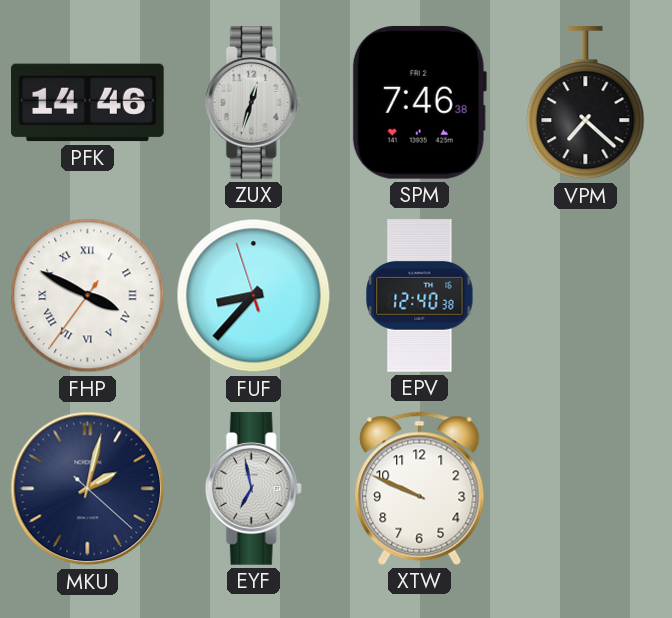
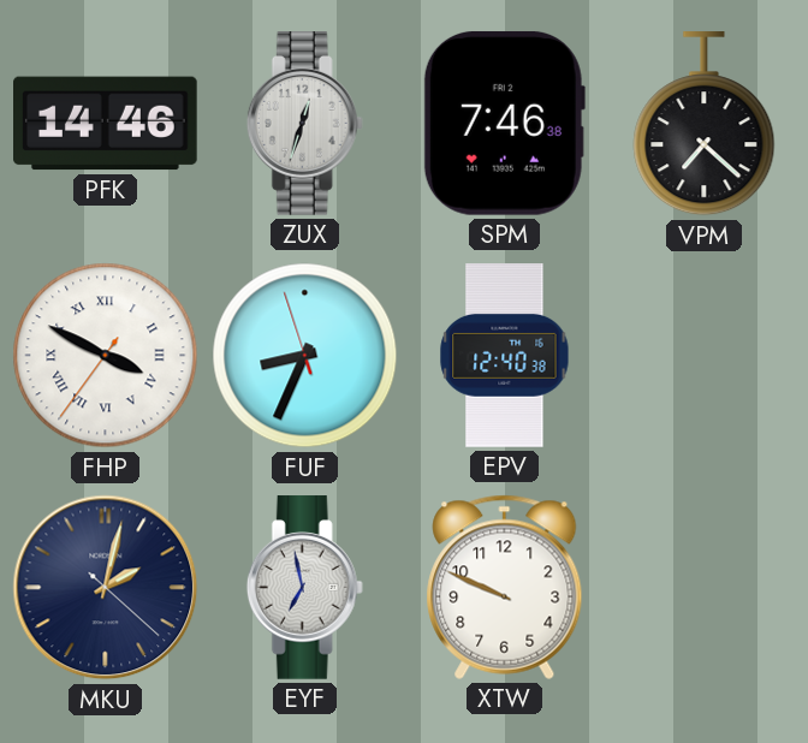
FUF: 8:36 -> 8:33 (305, 356)
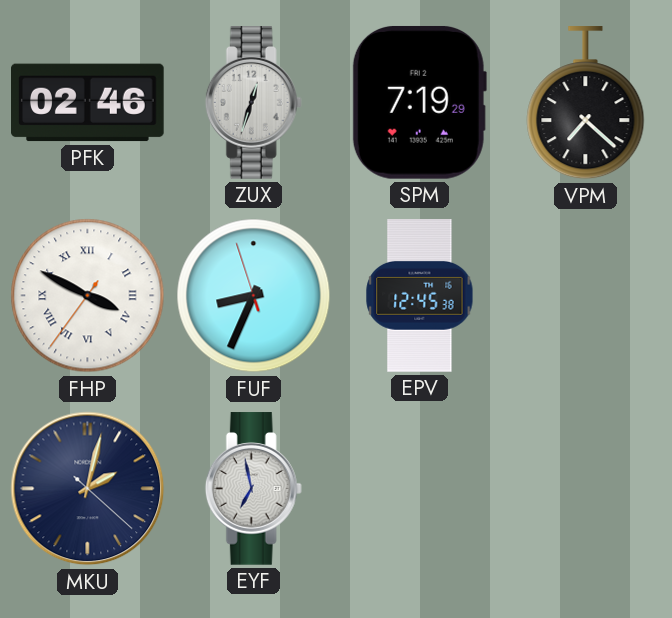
PFK: 14:46 -> 02:46 (88, 103)
SPM: 7:46 -> 7:19 (419, 102)
EPV: 12:40 -> 12:45 (420, 296)
XTW: 9:49 -> none (505, 587)
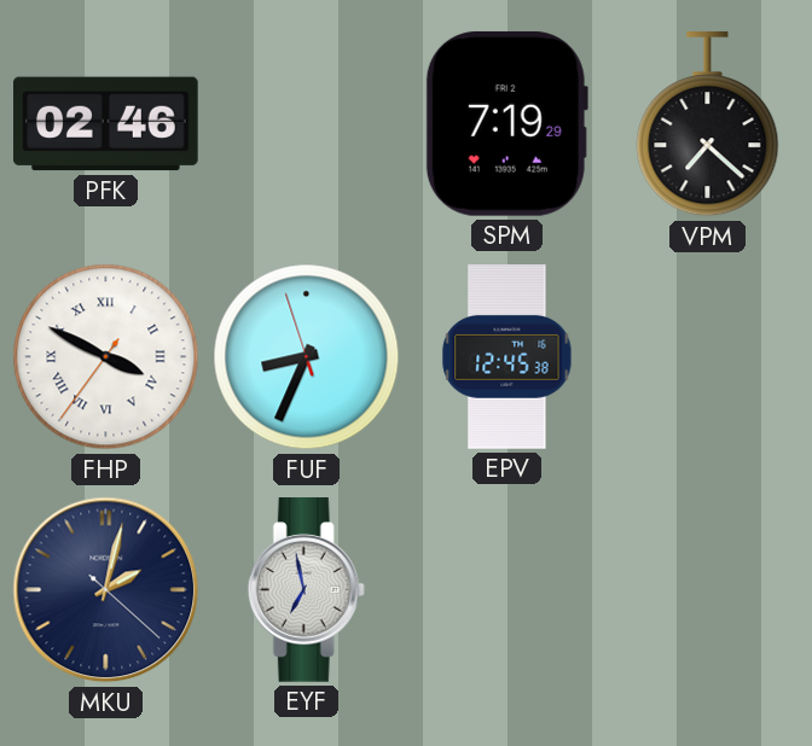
ZUX: 12:33 -> none (253, 103)
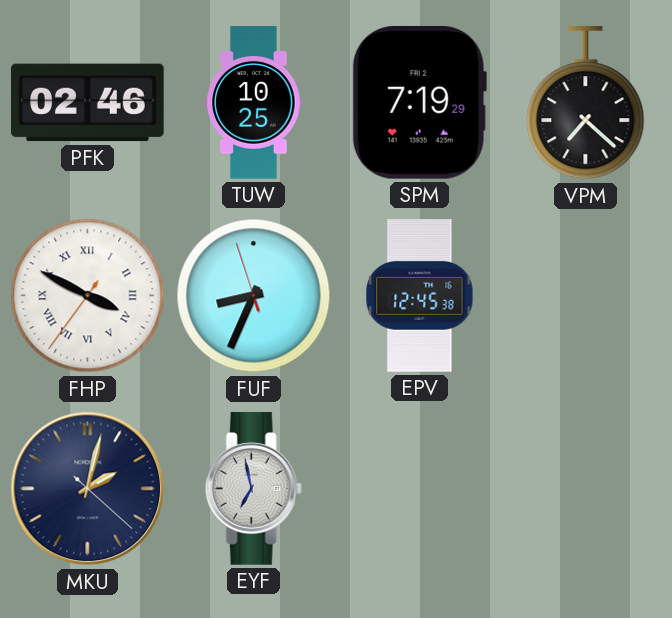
TUW: none -> 10:25 (254, 103)
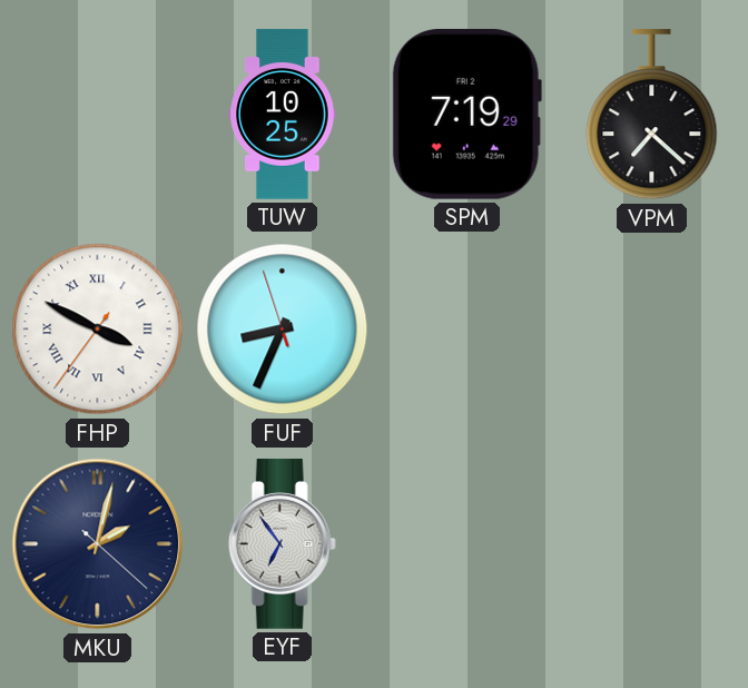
PFK: 02:46 -> none (88, 103)
EPV: 12:45 -> none (420, 296)
EYF: 6:58 -> 6:54 (282, 544)
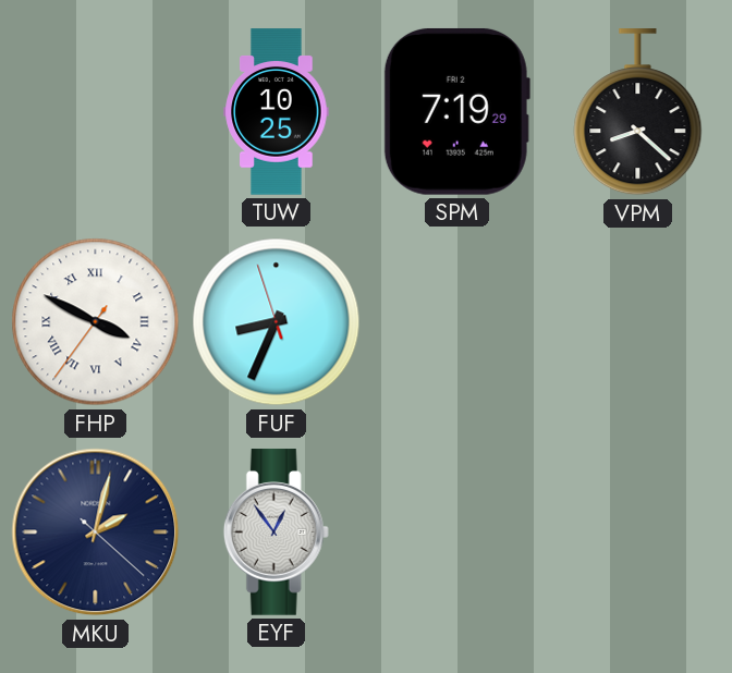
VPM: 7:22 -> 8:22 (638, 112)
EYF: 6:54 -> 12:54 (276, 533)
